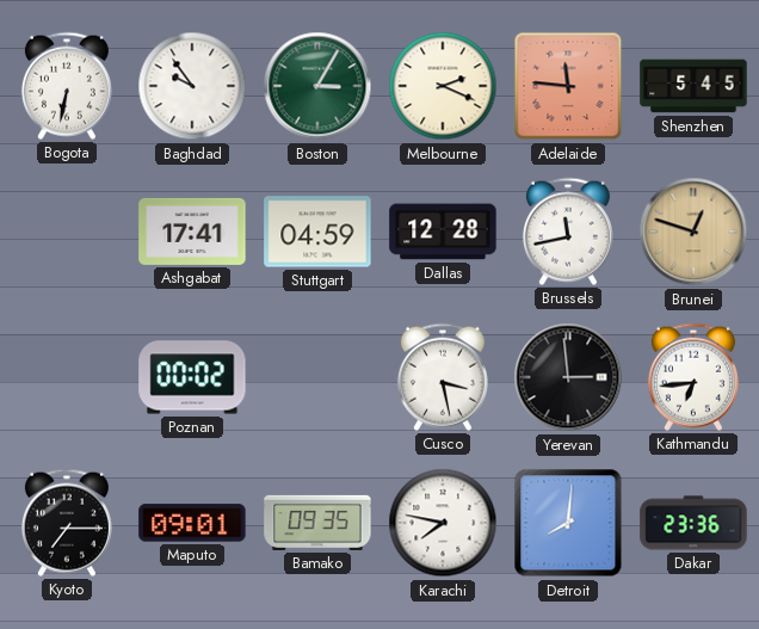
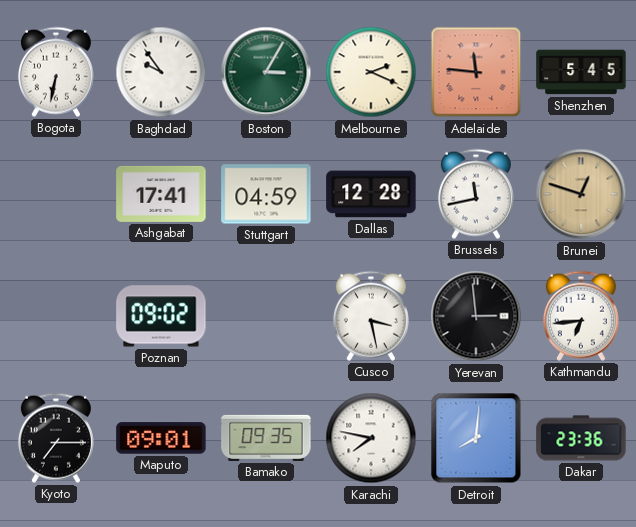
Poznan: 00:02 -> 09:02 (161, 316)
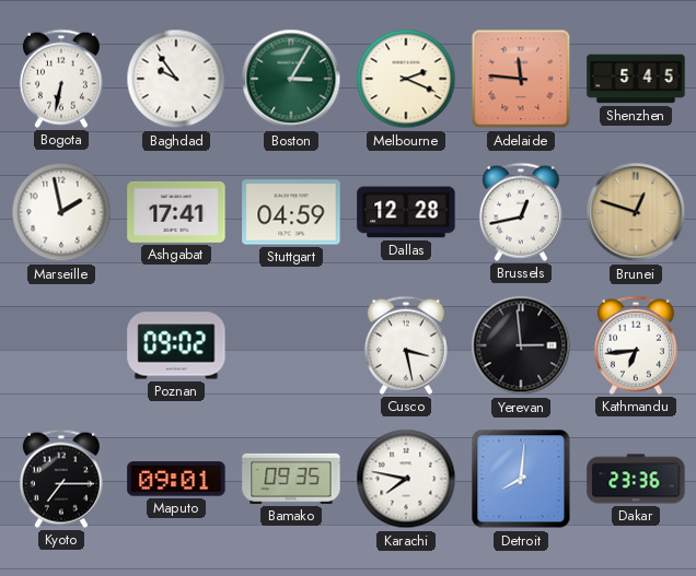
Marseille: none -> 1:58 (61, 212)
Brussels: 11:43 -> 12:43 (521, 212)
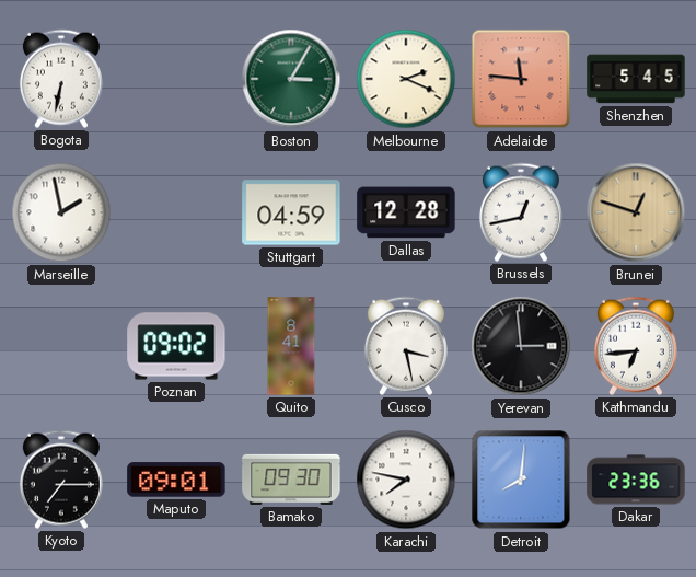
Baghdad: 9:54 -> none (176, 79)
Ashgabat: 17:41 -> none (176, 212)
Quito: none -> 8:41 (291, 346)
Bamako: 09:35 -> 09:30 (291, 480)
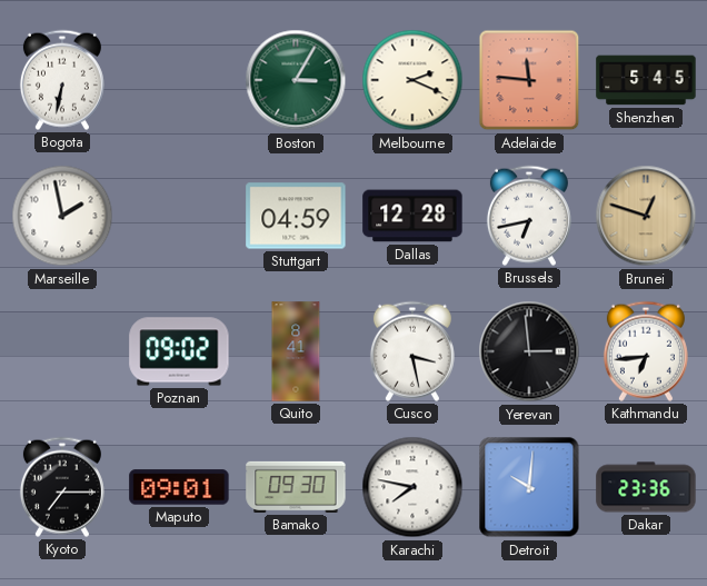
Brussels: 12:43 -> 6:43 (529, 216)
Detroit: 8:01 -> 10:01 (529, 487)
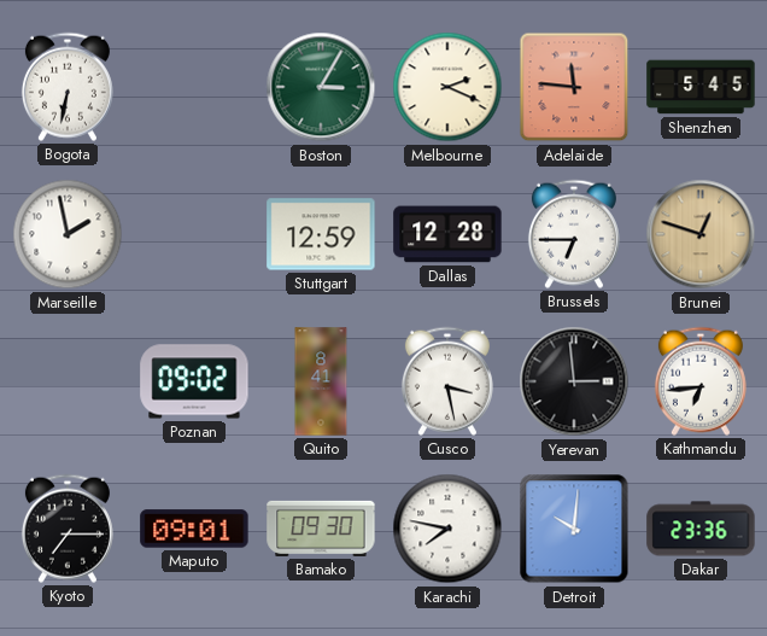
Stuttgart: 04:59 -> 12:59 (321, 234)
Brussels: 6:43 -> 6:45 (574, 234)
